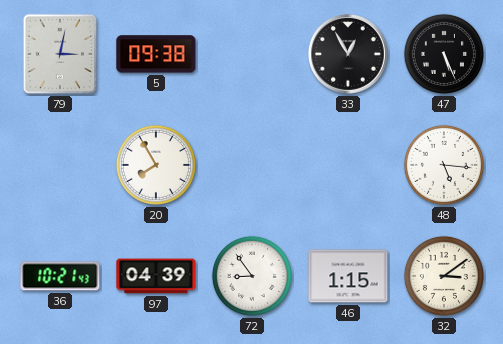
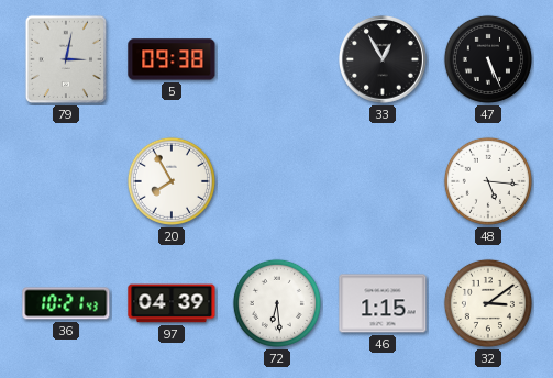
72: 8:54 -> 6:29 (277, 303)
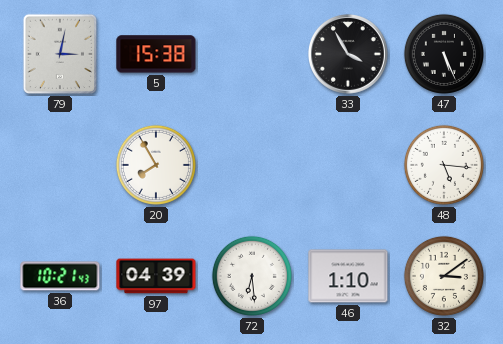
5: 09:38 -> 15:38 (156, 54)
33: 12:55 -> 3:55 (349, 55)
46: 1:15 -> 1:10 (348, 276)
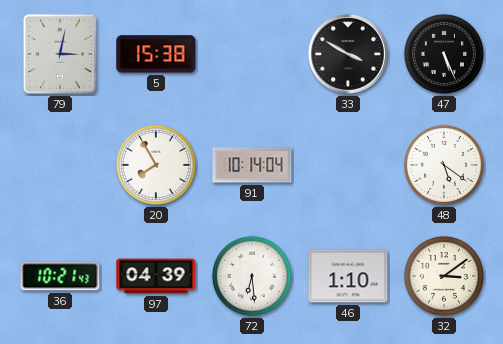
33: 3:55 -> 3:50 (349, 55)
91: none -> 10:14 (252, 165)
48: 5:16 -> 5:21 (444, 165)
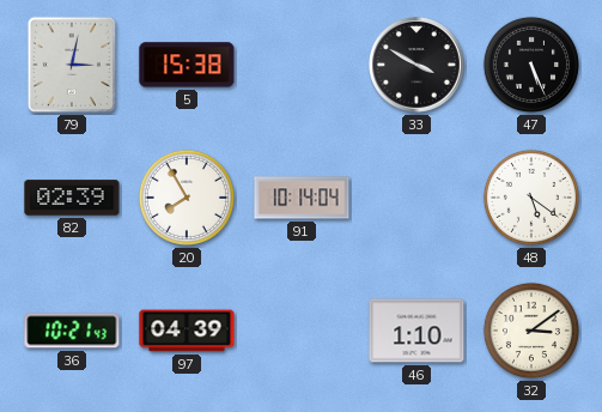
82: none -> 02:39 (72, 198)
72: 6:29 -> none (252, 276)
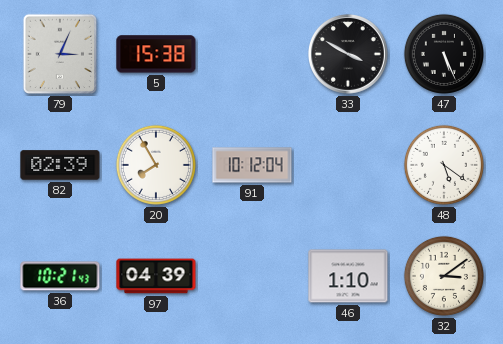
79: 3:02 -> 3:04 (59, 54)
91: 10:14 -> 10:12 (252, 165)
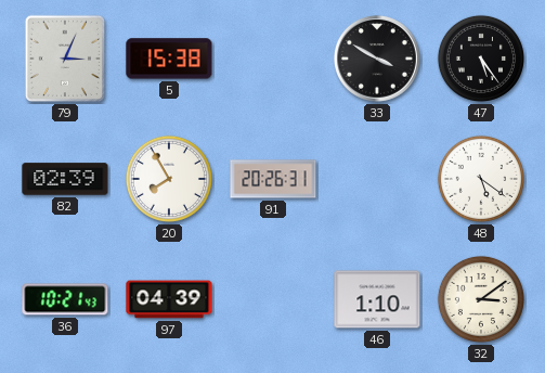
47: 5:26 -> 5:24 (481, 59)
91: 10:12 -> 20:26 (273, 179)
